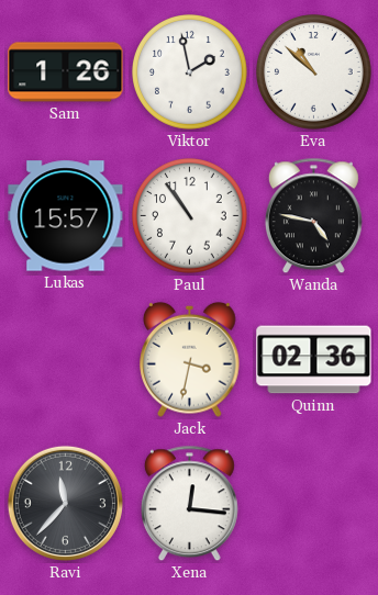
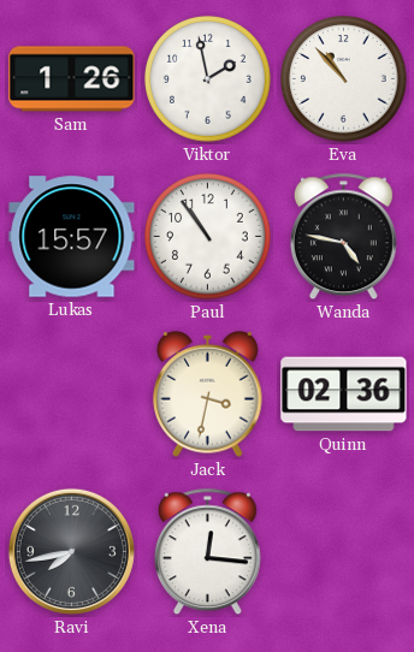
Eva: 10:52 -> 10:53 (344, 79)
Ravi: 11:37 -> 7:43 (71, 551)
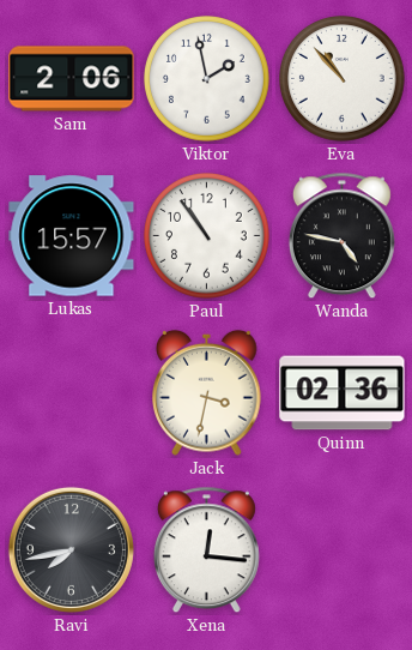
Sam: 1:26 -> 2:06 (72, 79)
